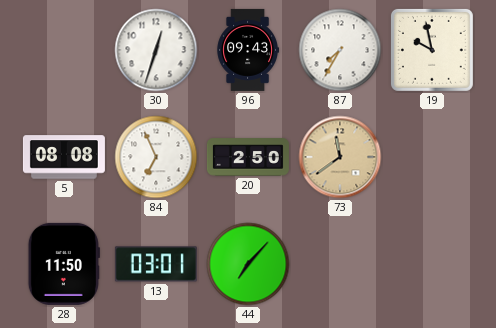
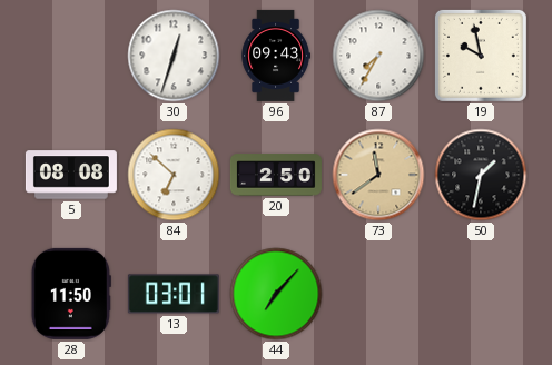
84: 6:56 -> 6:52 (174, 175)
50: none -> 1:32 (481, 175)
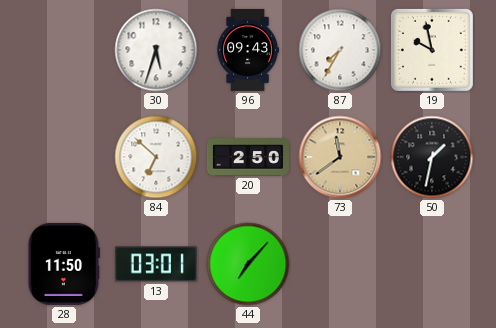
30: 12:33 -> 5:33 (156, 50)
5: 08:08 -> none (71, 175)
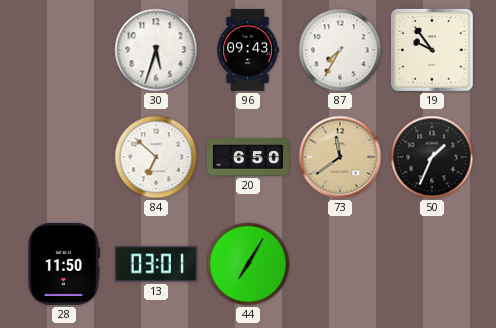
19: 9:58 -> 9:54 (432, 50)
20: 2:50 -> 6:50 (248, 157)
50: 1:32 -> 1:34 (432, 157)
44: 7:07 -> 7:05 (248, 264)
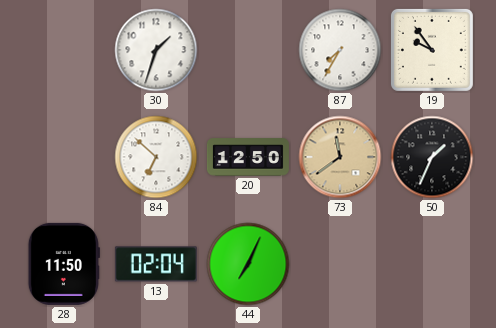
30: 5:33 -> 1:33 (156, 50)
96: 09:43 -> none (247, 50)
20: 6:50 -> 12:50 (248, 157)
13: 03:01 -> 02:04 (156, 264)
44: 7:05 -> 7:04 (248, 264)
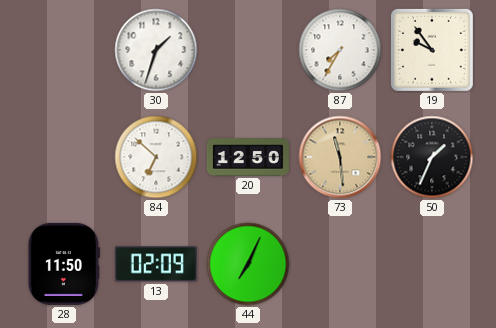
73: 11:39 -> 11:29 (340, 157)
13: 02:04 -> 02:09 (156, 264)
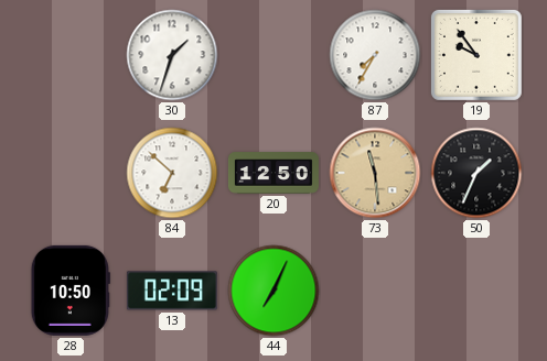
28: 11:50 -> 10:50 (71, 291)
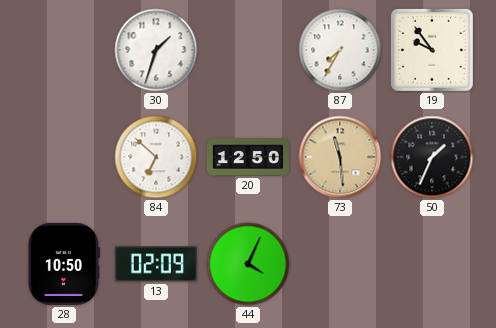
44: 7:04 -> 4:04 (248, 264)
